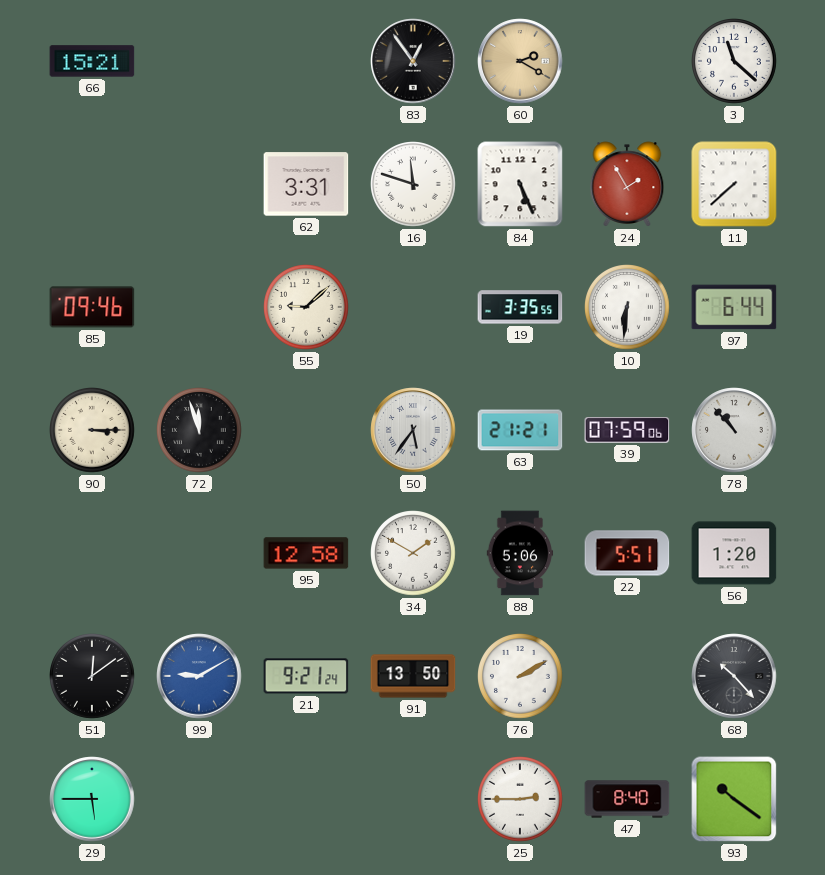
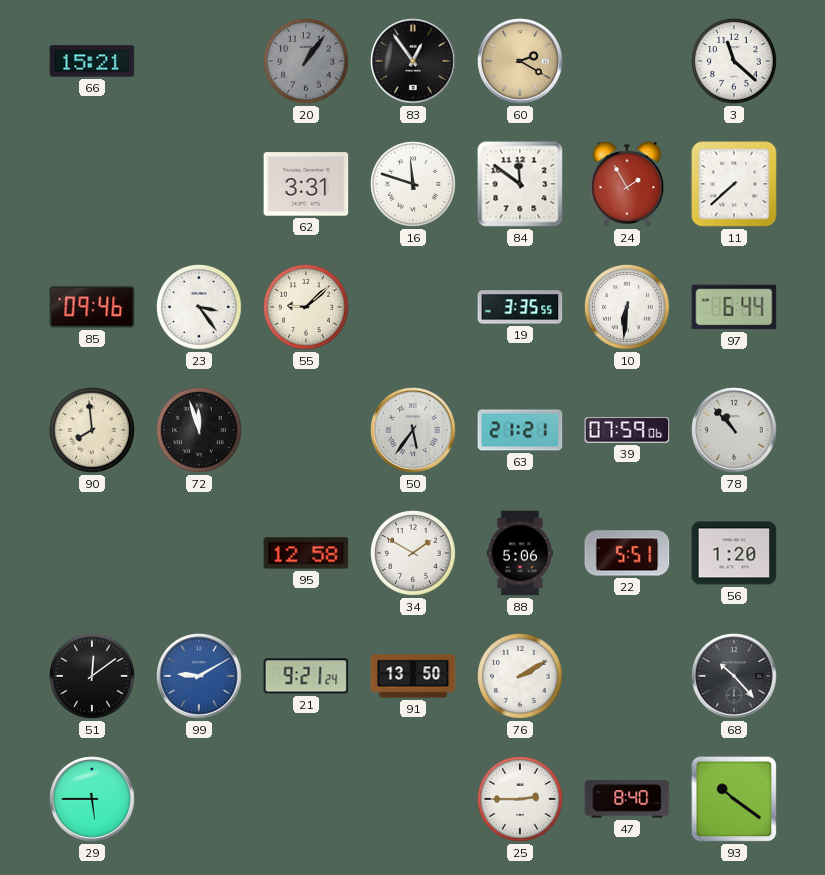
20: none -> 1:06 (307, 62)
84: 5:26 -> 11:51 (520, 184)
23: none -> 3:24 (200, 308)
90: 3:15 -> 7:59 (93, 431)
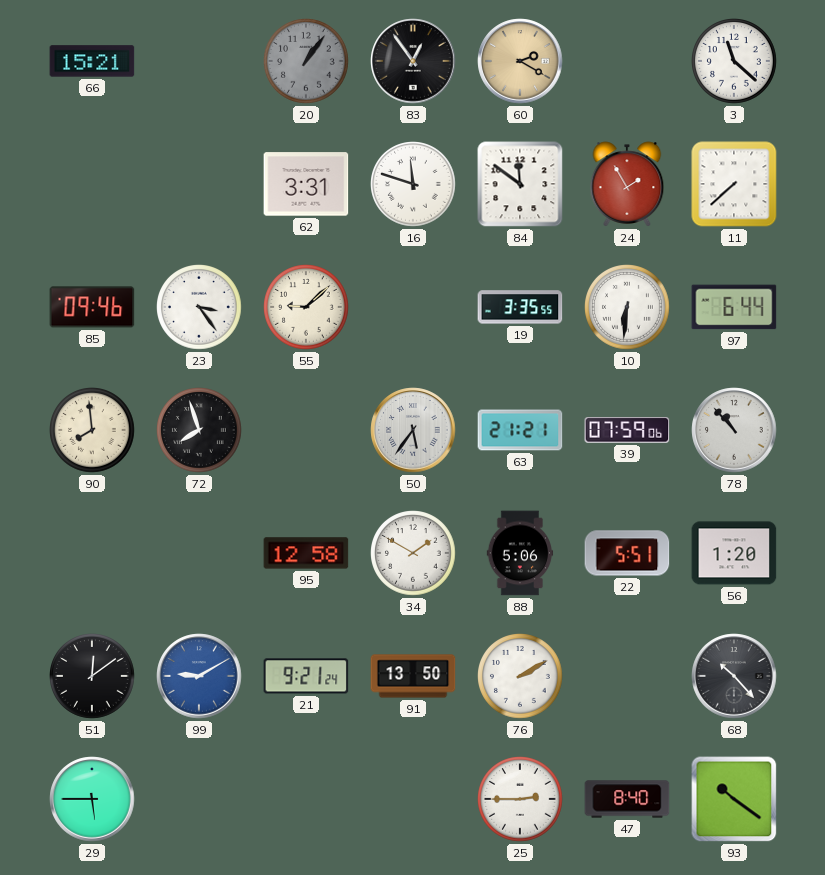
72: 11:57 -> 7:57 (200, 431)
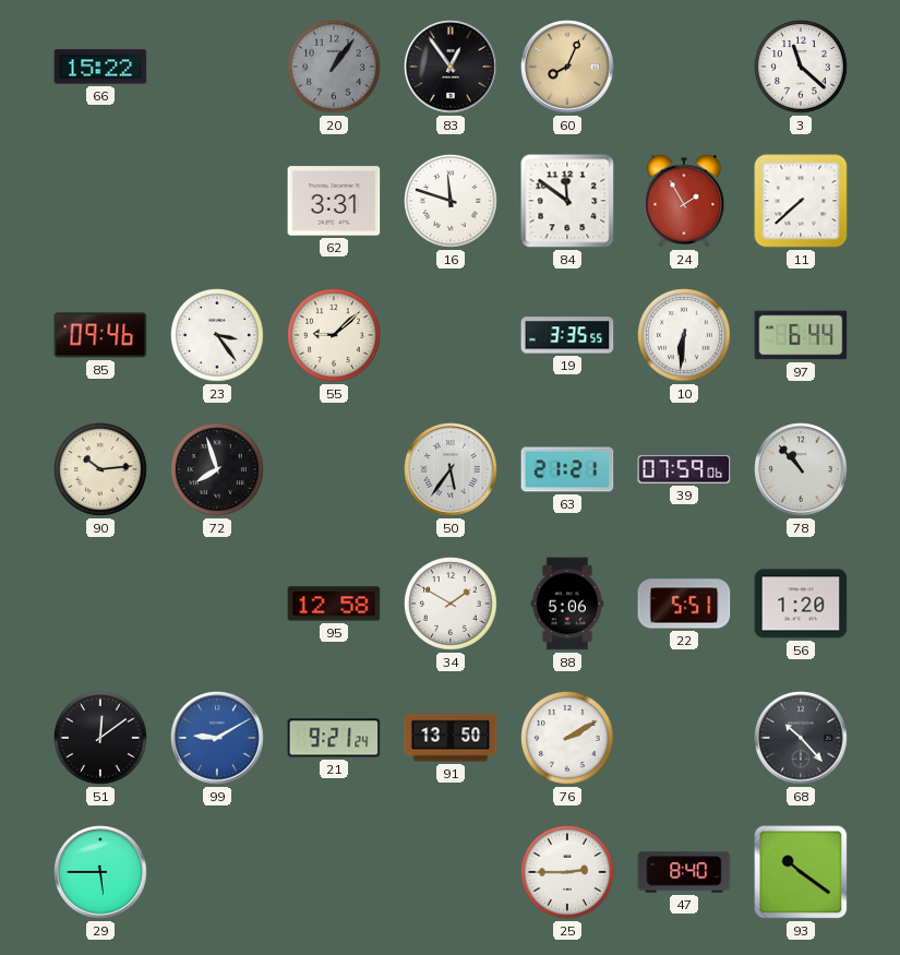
66: 15:21 -> 15:22 (100, 67)
60: 2:20 -> 8:04 (567, 67)
90: 7:59 -> 10:14 (101, 470)
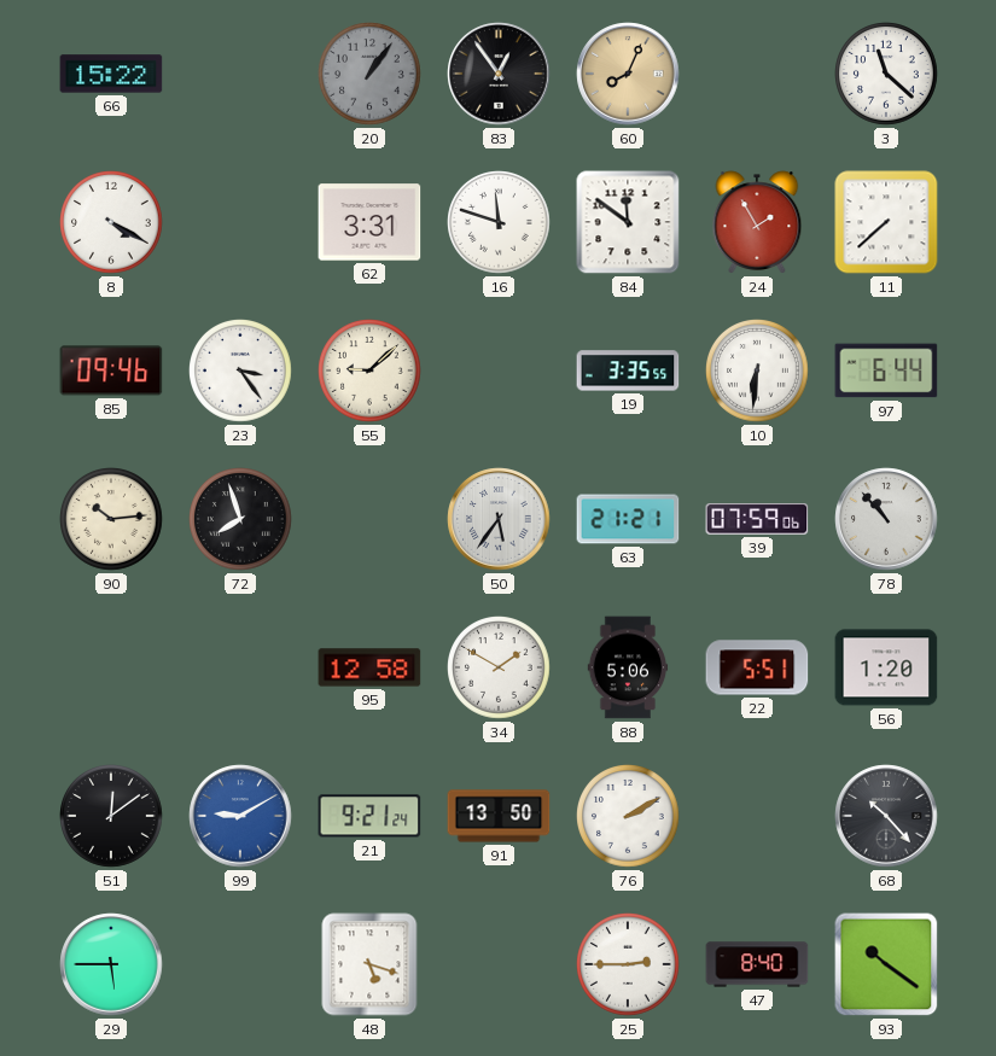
8: none -> 4:20 (112, 223)
48: none -> 5:18 (369, 964)
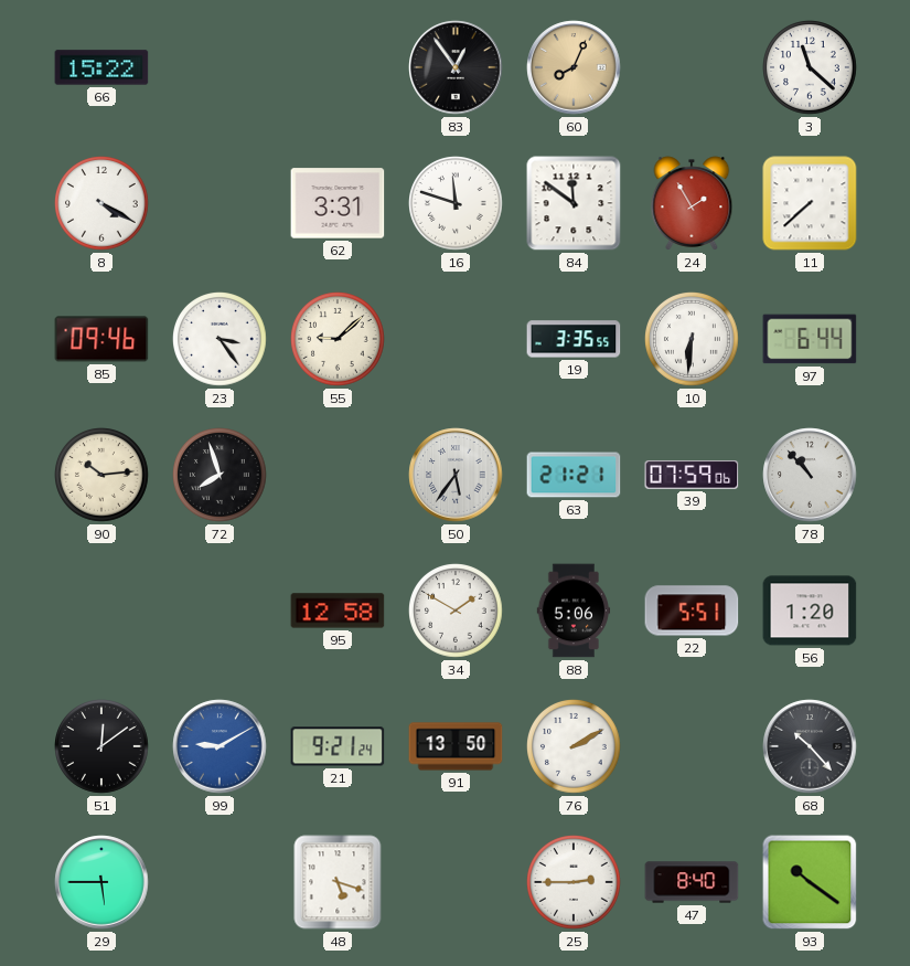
20: 1:06 -> none (371, 75)
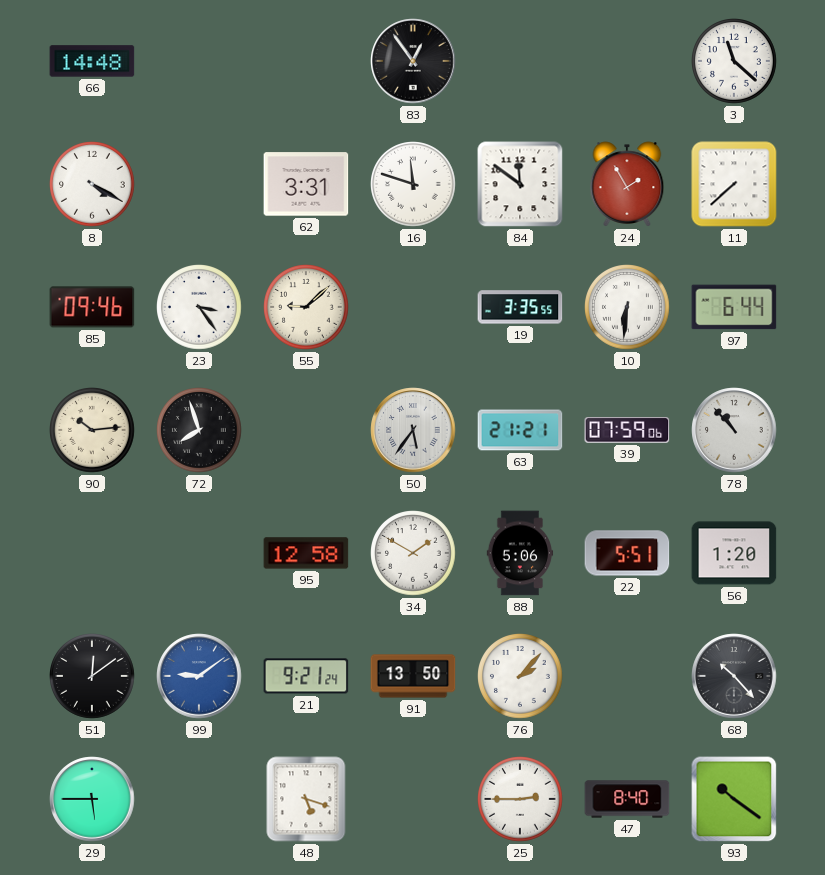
66: 15:22 -> 14:48 (92, 61)
60: 8:04 -> none (574, 67)
99: 9:10 -> 9:09 (199, 676)
76: 2:10 -> 2:07 (521, 677)
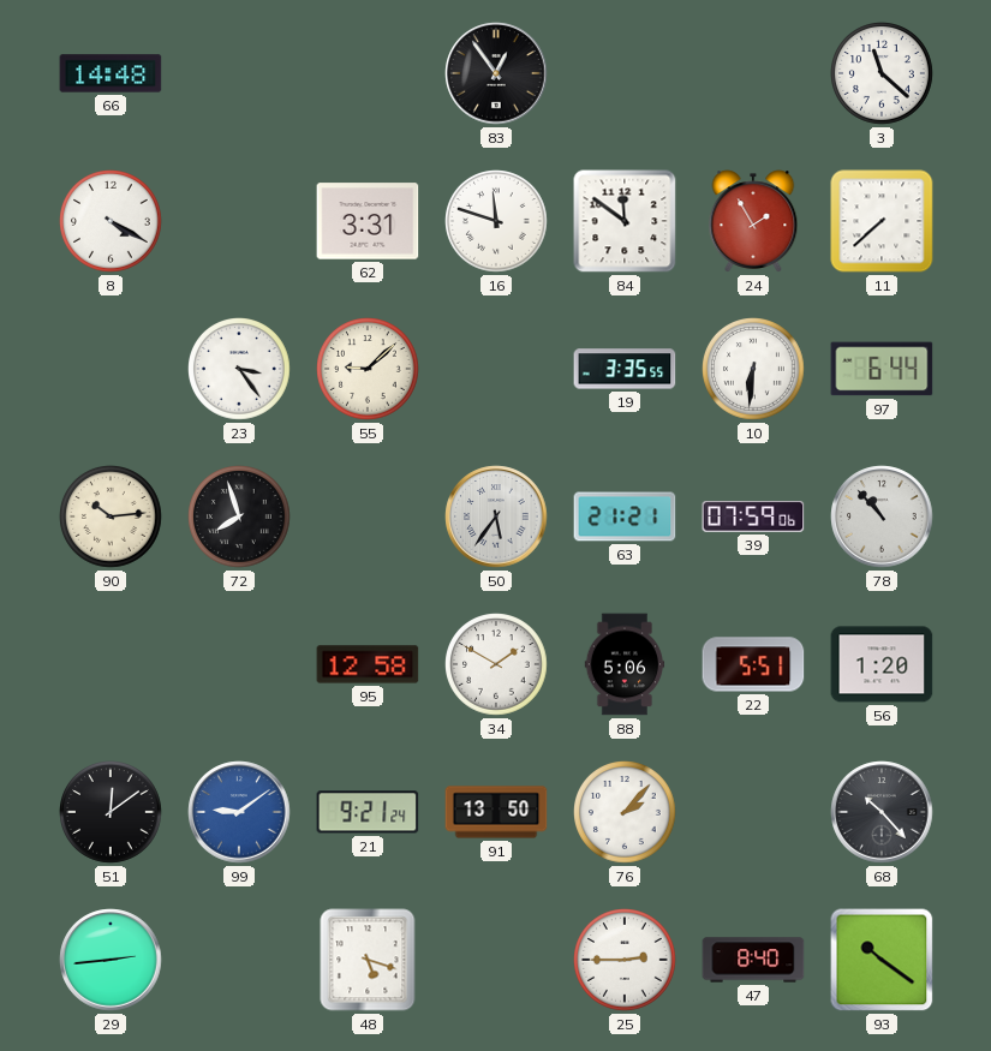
85: 09:46 -> none (92, 307)
29: 5:45 -> 2:44 (111, 960)
